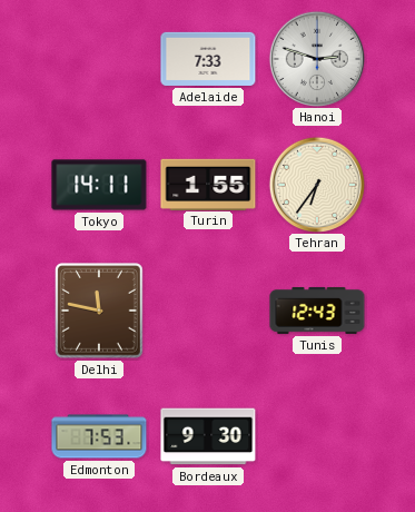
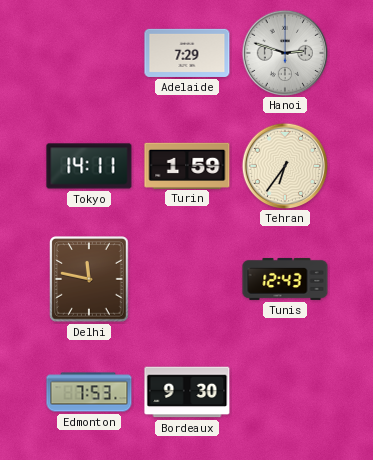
Adelaide: 7:33 -> 7:29 (187, 53)
Turin: 1:55 -> 1:59 (187, 165)
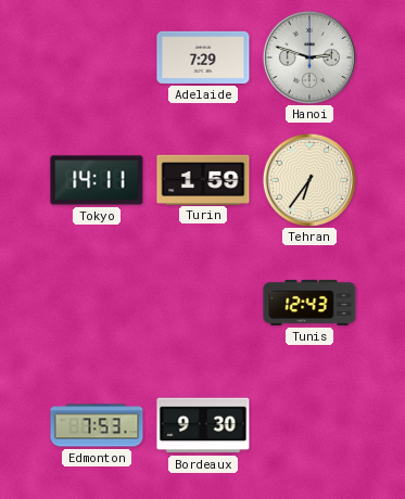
Delhi: 11:47 -> none (90, 280)
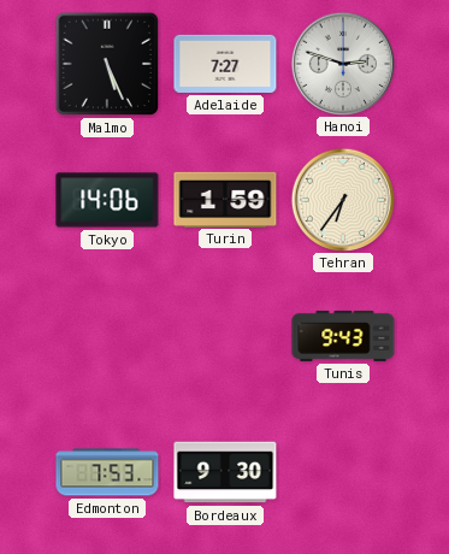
Malmo: none -> 5:26 (107, 64)
Adelaide: 7:29 -> 7:27 (225, 64)
Tokyo: 14:11 -> 14:06 (107, 200)
Tunis: 12:43 -> 9:43 (343, 336)
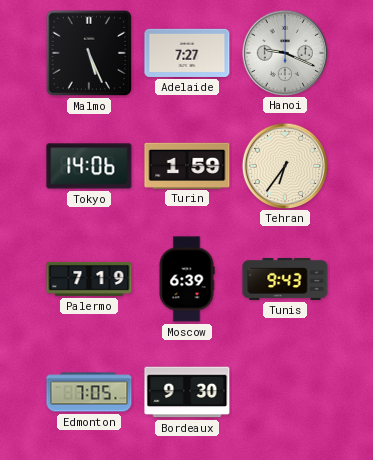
Hanoi: 2:48 -> 9:19 (284, 52)
Palermo: none -> 7:19 (89, 279)
Moscow: none -> 6:39 (187, 279)
Edmonton: 7:53 -> 7:05 (89, 392)
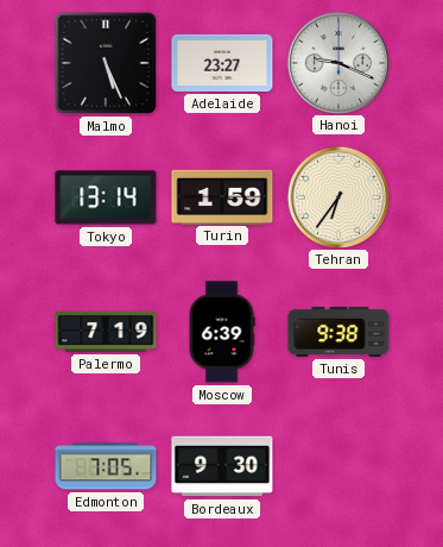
Adelaide: 7:27 -> 23:27 (222, 63)
Tokyo: 14:06 -> 13:14 (106, 197)
Tunis: 9:43 -> 9:38 (338, 332)
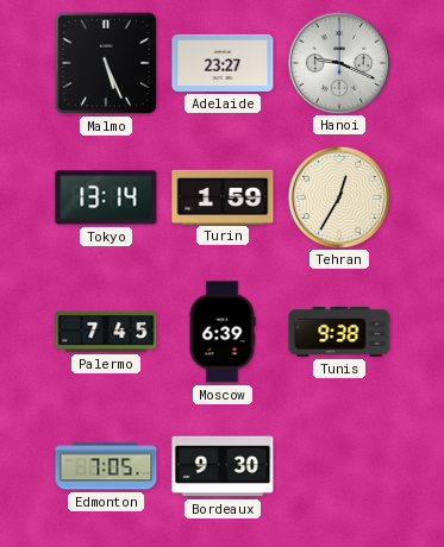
Tehran: 6:36 -> 12:35 (338, 196)
Palermo: 7:19 -> 7:45 (106, 332)
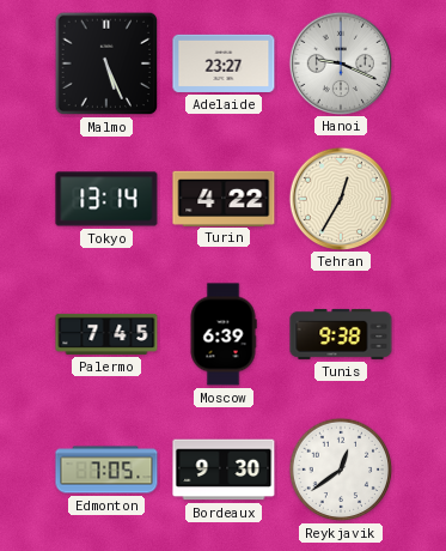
Turin: 1:59 -> 4:22 (224, 198)
Reykjavik: none -> 12:39 (341, 470)
